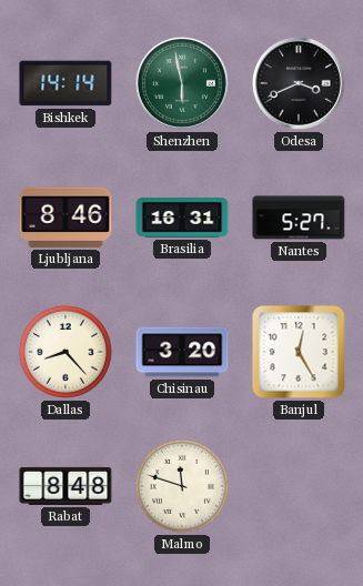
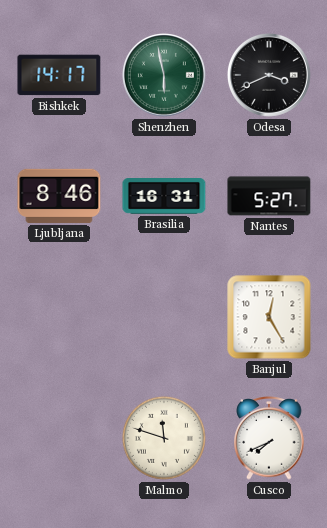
Bishkek: 14:14 -> 14:17 (59, 75)
Dallas: 8:23 -> none (65, 352)
Chisinau: 3:20 -> none (182, 352)
Rabat: 8:48 -> none (65, 486)
Cusco: none -> 7:41 (269, 438)
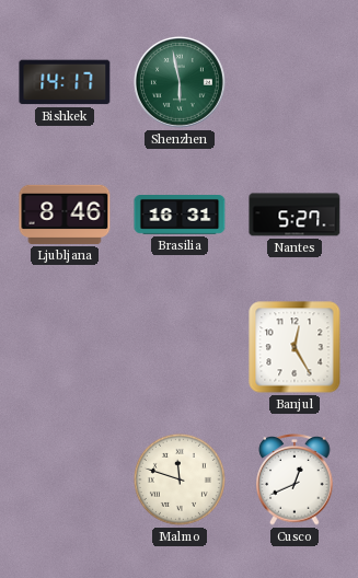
Odesa: 3:41 -> none (269, 75)
Cusco: 7:41 -> 12:41 (295, 479)
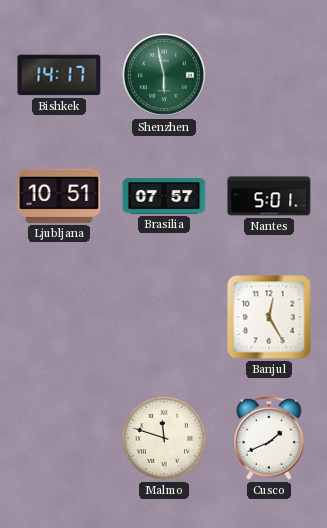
Ljubljana: 8:46 -> 10:51 (59, 196)
Brasilia: 16:31 -> 07:57 (164, 197)
Nantes: 5:27 -> 5:01 (269, 196)
Cusco: 12:41 -> 1:41 (269, 438)
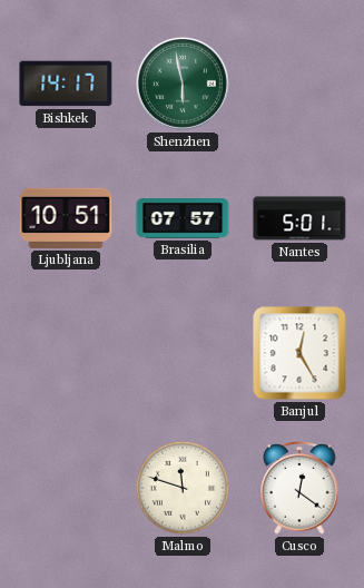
Cusco: 1:41 -> 12:21 (299, 488)
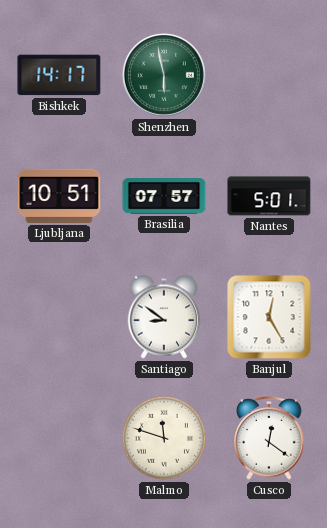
Santiago: none -> 8:51 (164, 317)
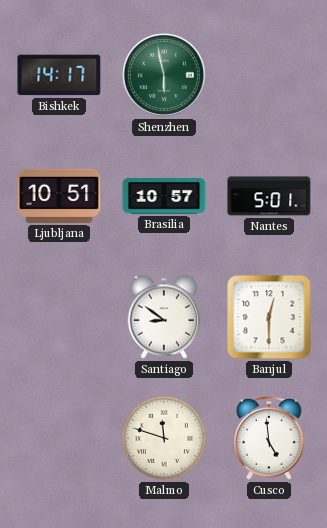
Brasilia: 07:57 -> 10:57 (164, 197)
Banjul: 12:25 -> 12:30 (269, 317)
Cusco: 12:21 -> 4:59 (269, 438)
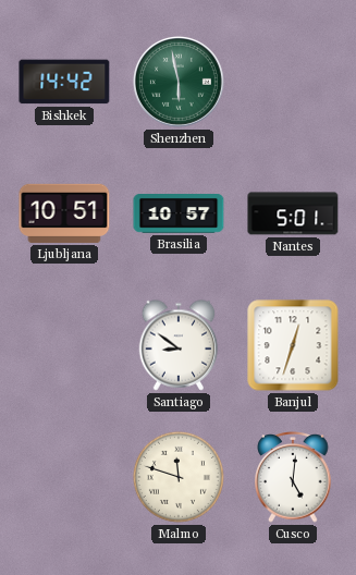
Bishkek: 14:17 -> 14:42 (64, 82)
Banjul: 12:30 -> 12:33 (293, 345)
Cusco: 4:59 -> 5:01 (293, 477)
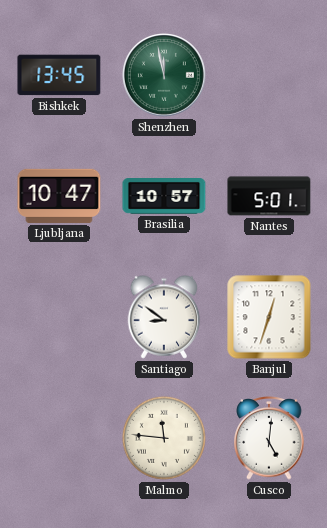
Bishkek: 14:42 -> 13:45 (59, 75)
Shenzhen: 5:58 -> 11:58 (164, 75)
Ljubljana: 10:51 -> 10:47 (59, 196)
Malmo: 11:48 -> 11:46 (164, 438)
